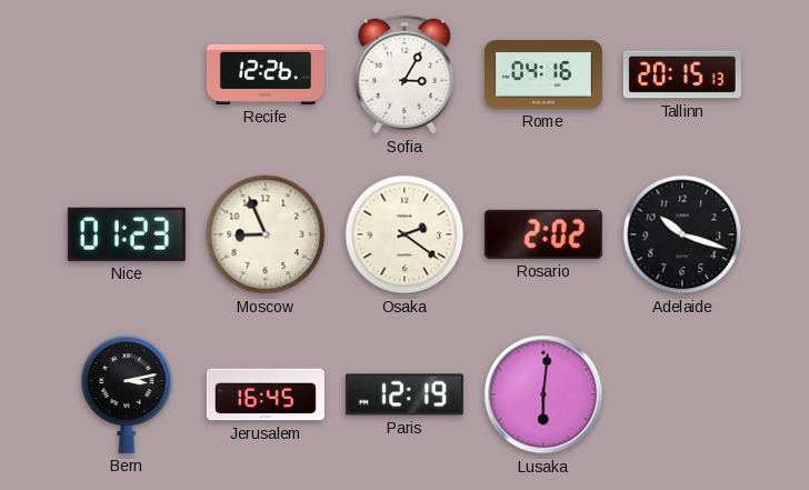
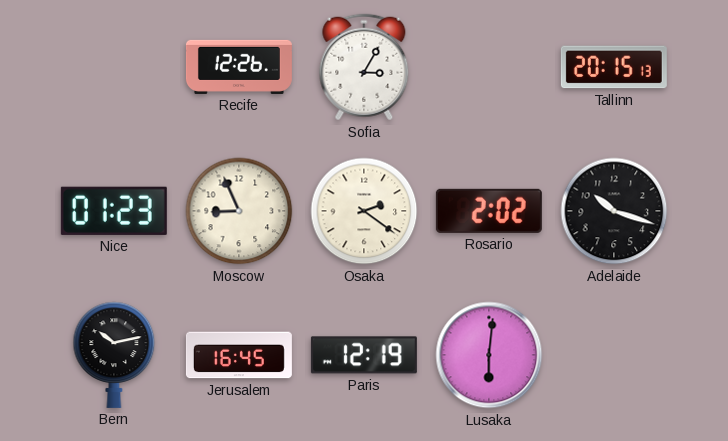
Rome: 04:16 -> none (543, 74)
Bern: 3:13 -> 10:13 (114, 355)
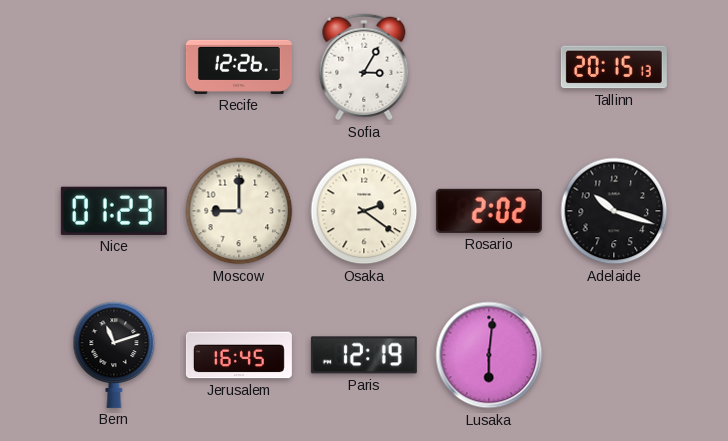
Moscow: 8:56 -> 9:00 (239, 211)
Bern: 10:13 -> 11:12 (114, 355)
